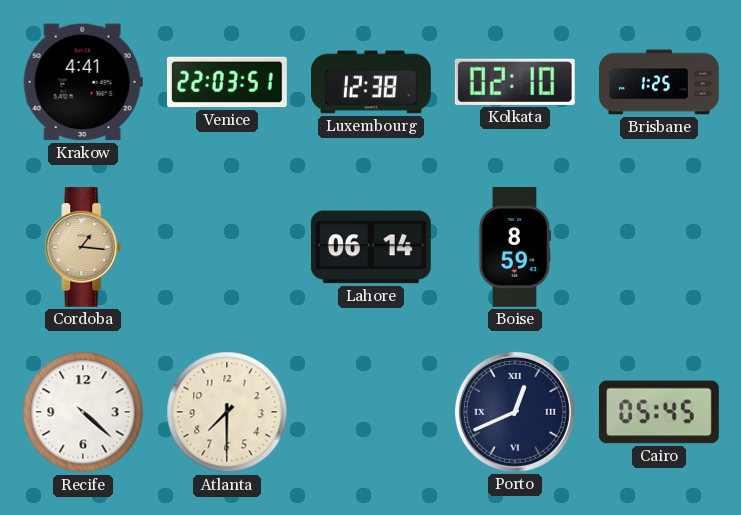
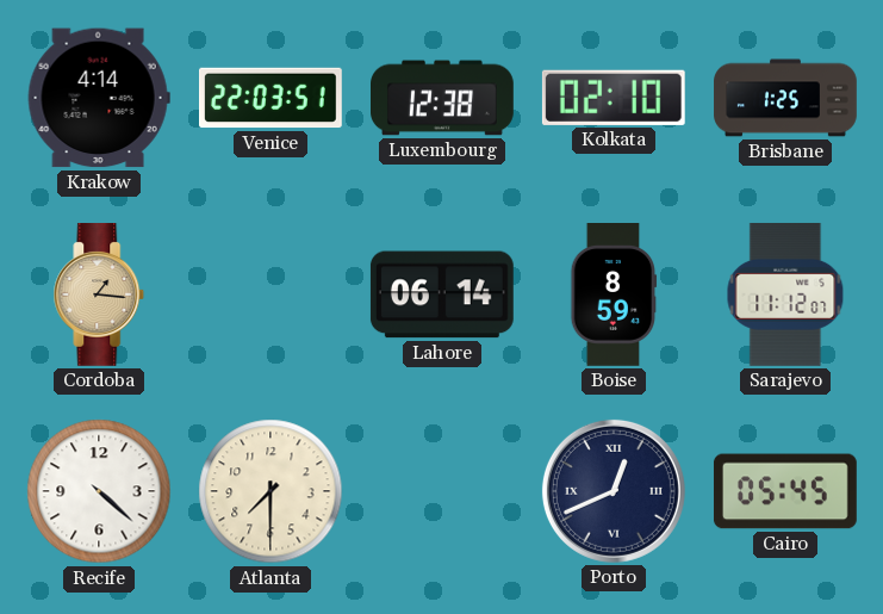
Krakow: 4:41 -> 4:14 (99, 98)
Sarajevo: none -> 11:12 (785, 294)
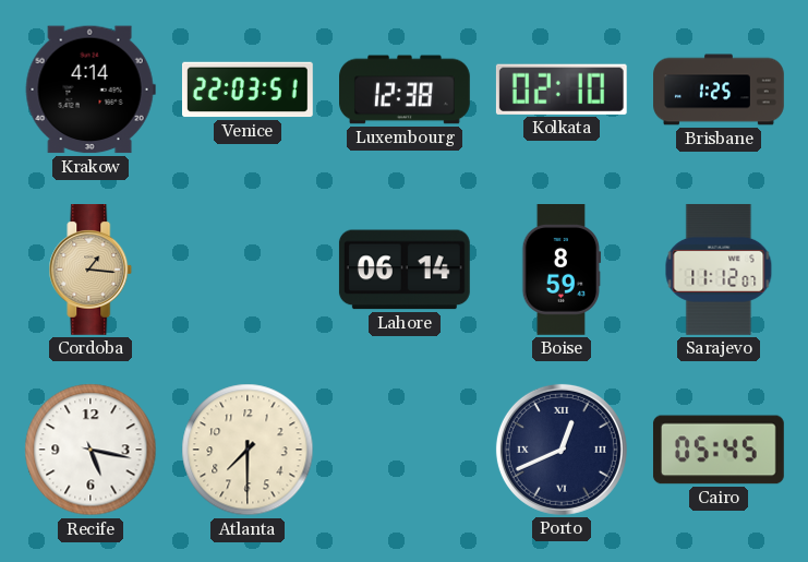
Recife: 4:22 -> 5:17 (91, 450)
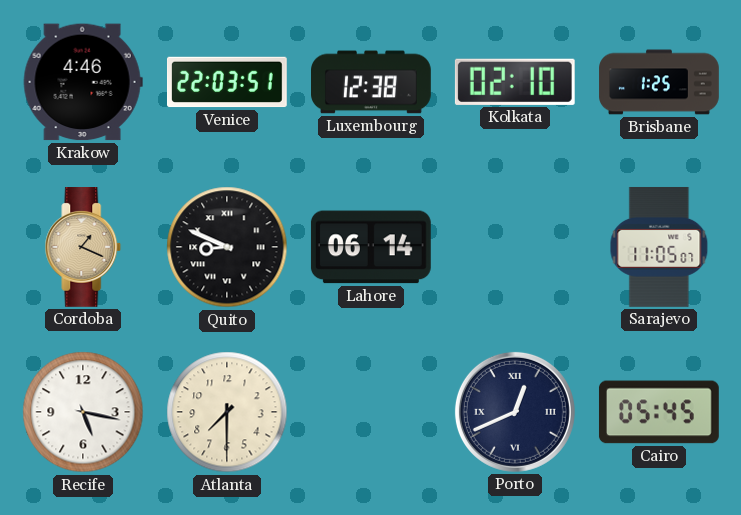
Krakow: 4:14 -> 4:46 (83, 82)
Cordoba: 1:16 -> 1:19 (83, 248)
Quito: none -> 8:49 (227, 247)
Boise: 8:59 -> none (562, 271)
Sarajevo: 11:12 -> 11:05 (659, 247)
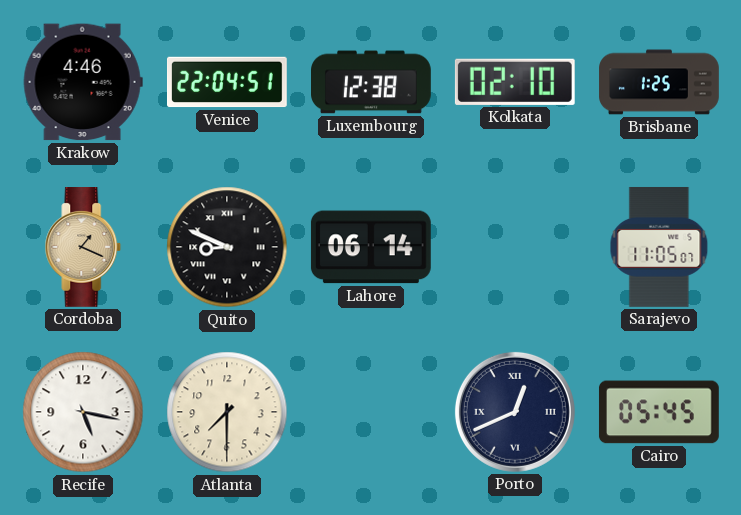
Venice: 22:03 -> 22:04 (228, 82)
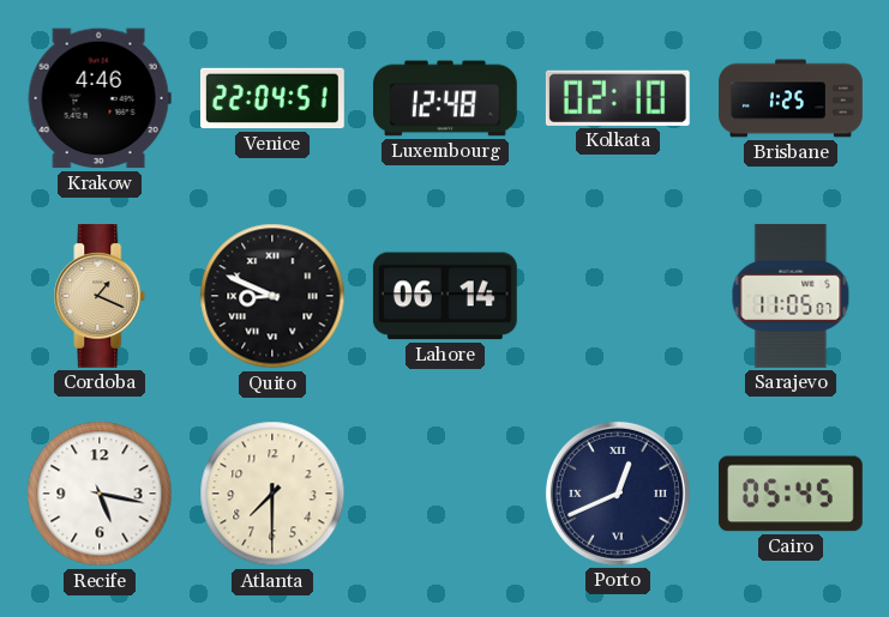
Luxembourg: 12:38 -> 12:48 (446, 98)
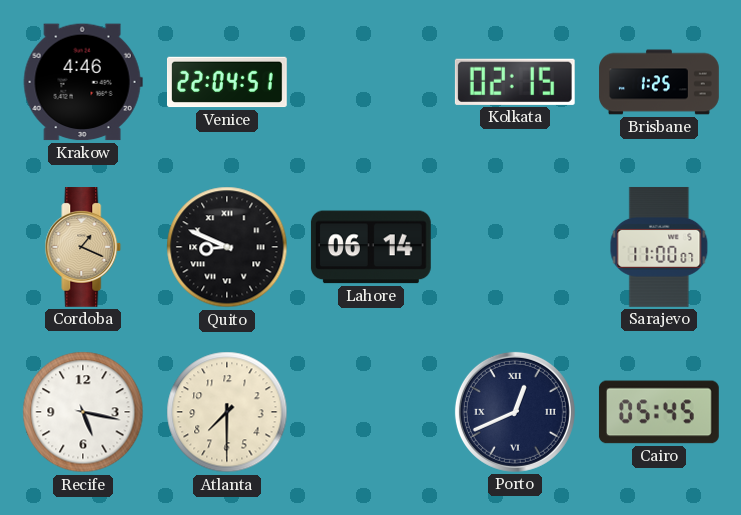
Luxembourg: 12:48 -> none (446, 98)
Kolkata: 02:10 -> 02:15 (515, 82)
Sarajevo: 11:05 -> 11:00 (659, 247)
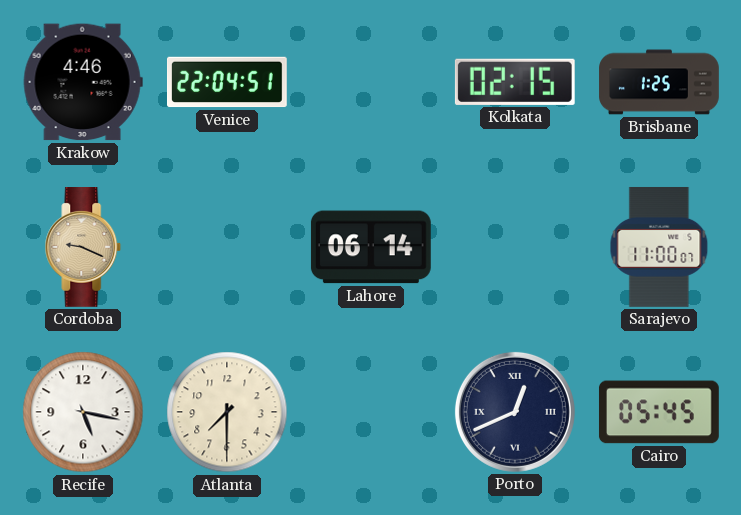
Cordoba: 1:19 -> 9:19 (83, 248)
Quito: 8:49 -> none (227, 247)
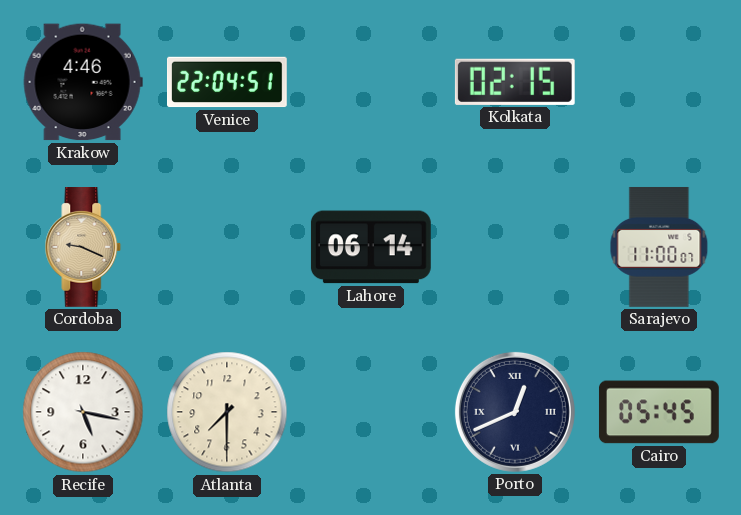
Brisbane: 1:25 -> none (659, 82)
